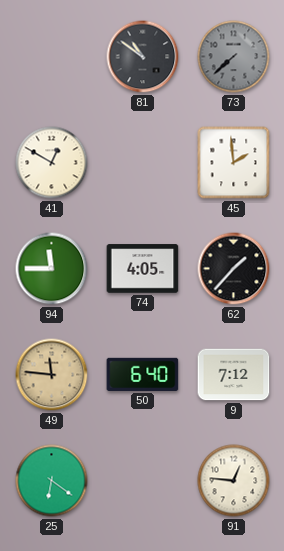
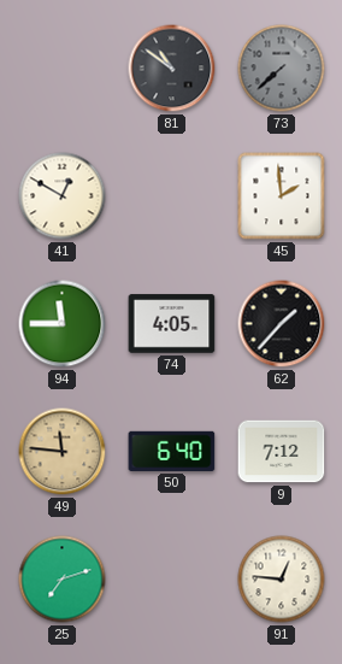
25: 6:21 -> 7:12 (63, 580)
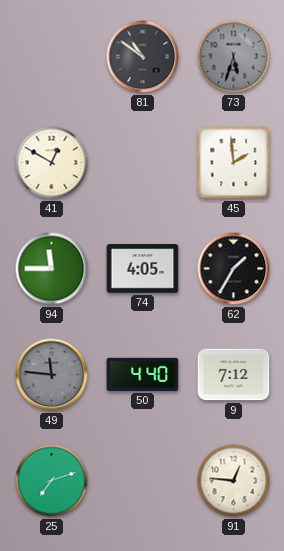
73: 7:38 -> 5:33 (234, 57)
62: 1:37 -> 1:35 (234, 269)
49 dial: champagne -> grey (52, 375)
50: 6:40 -> 4:40 (143, 374)
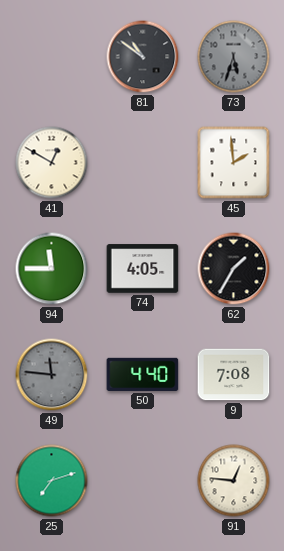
9: 7:12 -> 7:08 (234, 375)
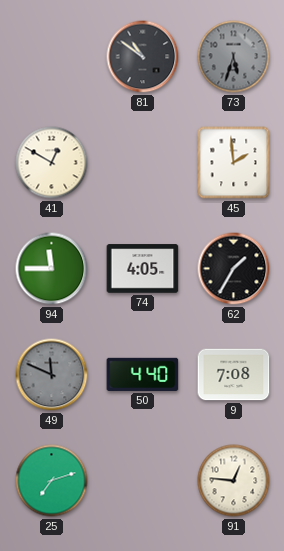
49: 11:46 -> 11:49 (52, 375)
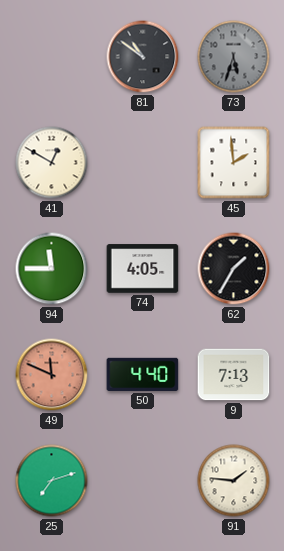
49 dial: grey -> salmon (52, 375)
9: 7:08 -> 7:13 (234, 375)
91: 12:46 -> 1:46 (234, 481)
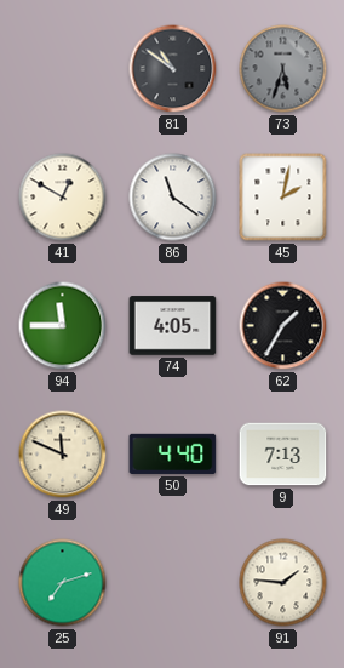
86: none -> 11:21 (173, 198)
45: 1:59 -> 2:02 (283, 198)
49 dial: salmon -> cream (63, 455)
